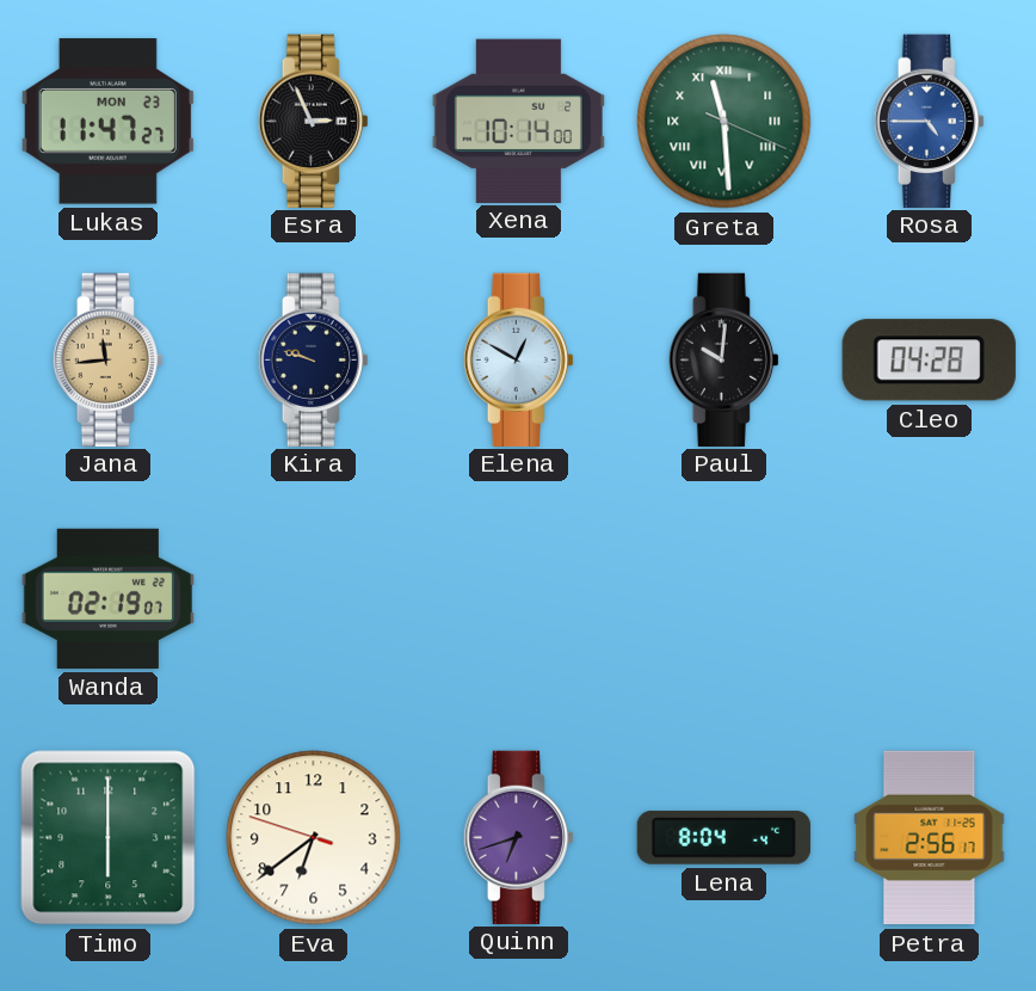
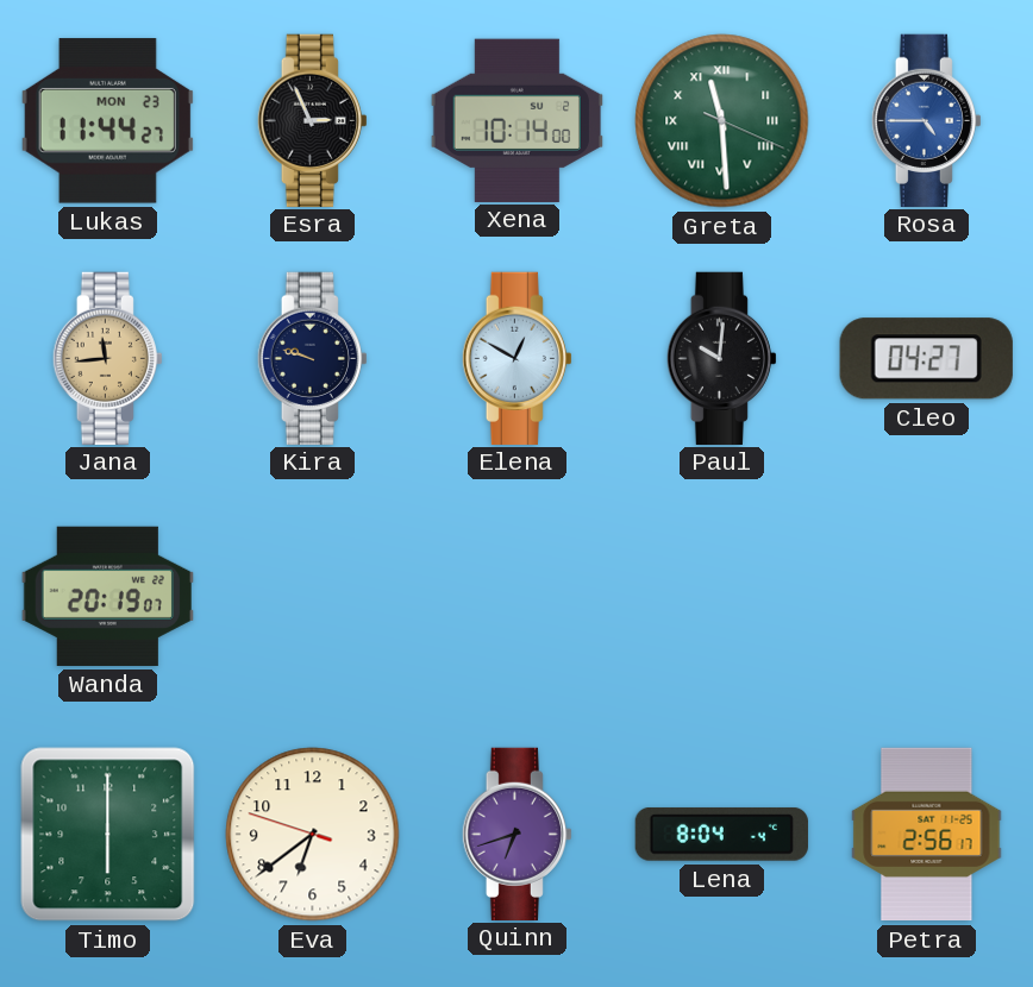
Lukas: 11:47 -> 11:44 (107, 121)
Cleo: 04:28 -> 04:27 (926, 359)
Wanda: 02:19 -> 20:19 (107, 596)
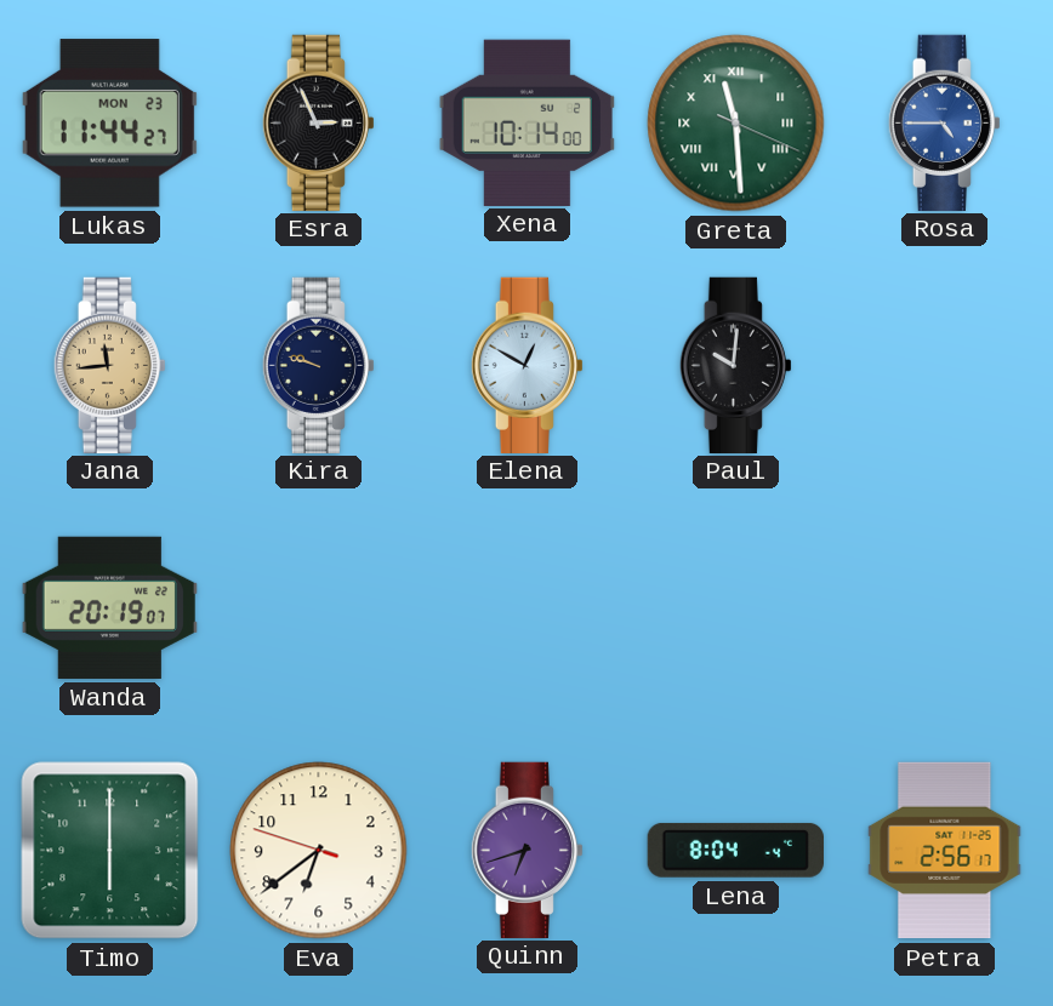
Cleo: 04:27 -> none (926, 359)
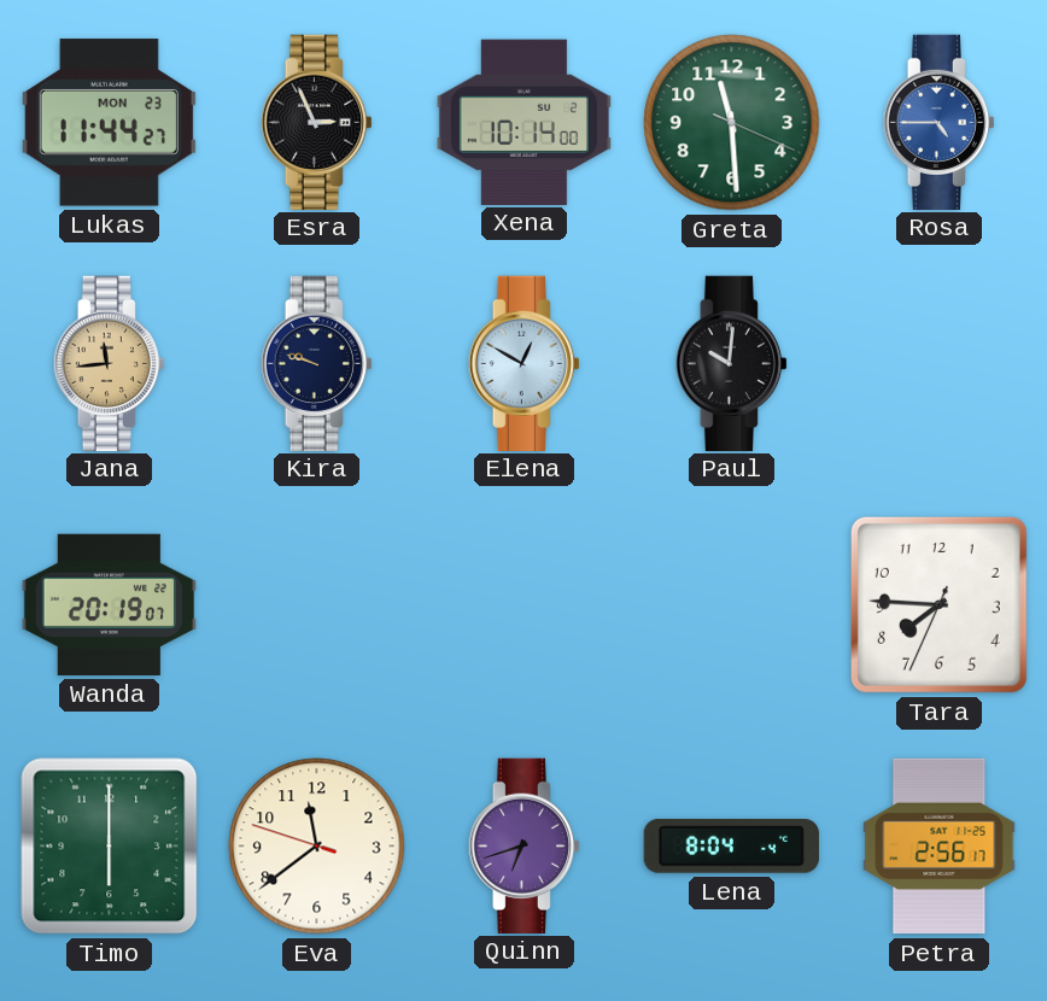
Greta numerals: Roman -> Arabic (732, 123)
Tara: none -> 7:45 (938, 604)
Eva: 6:38 -> 11:38 (317, 847)
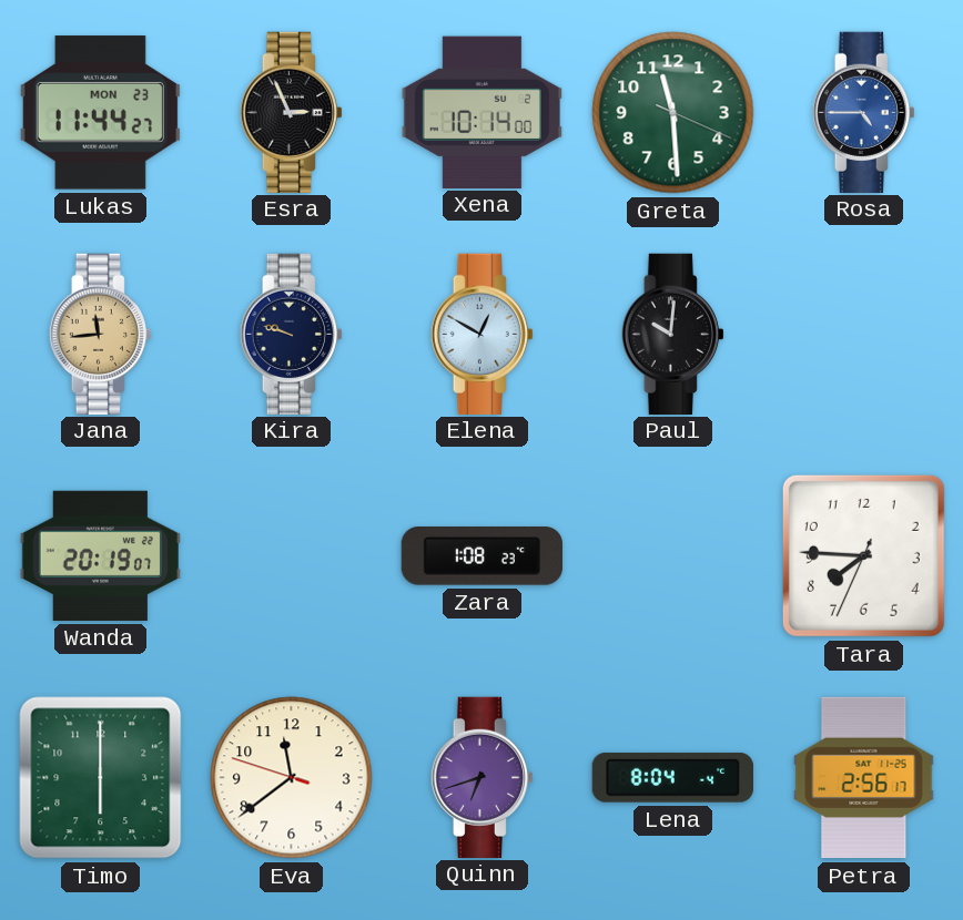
Zara: none -> 1:08 (481, 556)
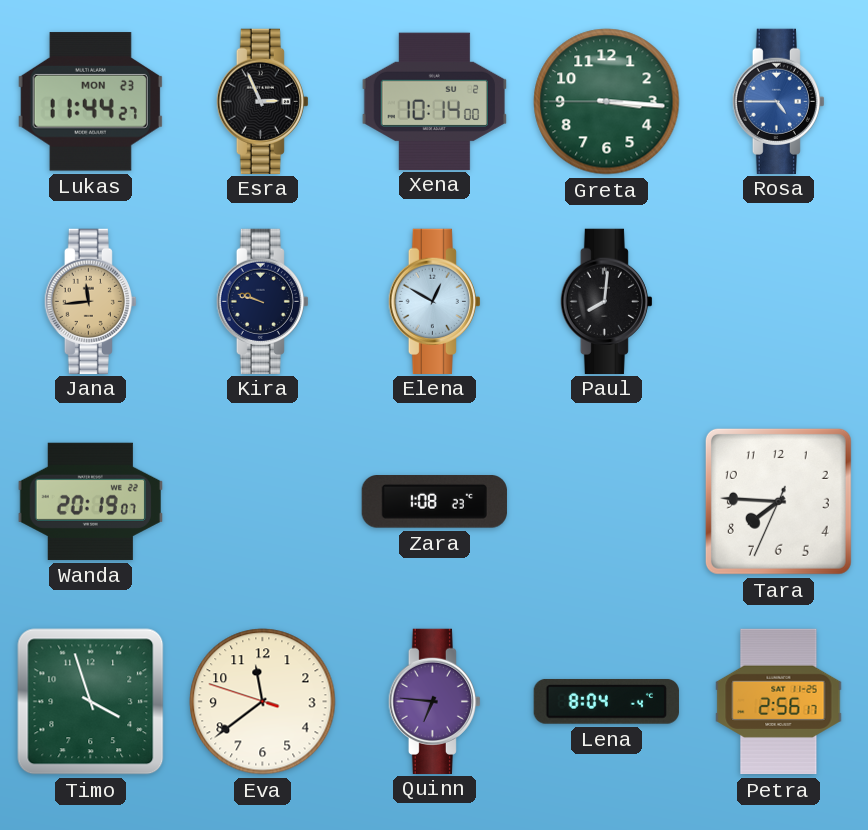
Greta: 11:29 -> 3:15 (607, 102)
Paul: 10:01 -> 8:01 (606, 301)
Timo: 6:00 -> 3:57 (91, 702)
Quinn: 6:42 -> 6:46 (434, 701)
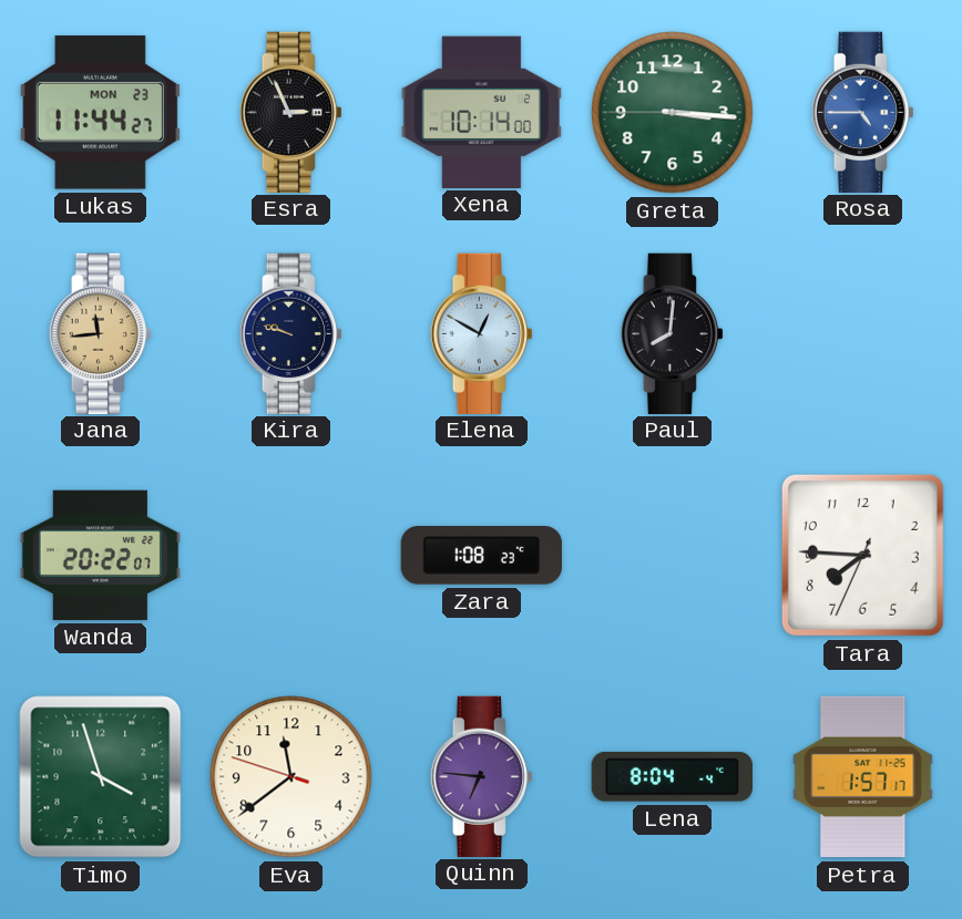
Wanda: 20:19 -> 20:22 (100, 555)
Petra: 2:56 -> 1:57 (863, 777)
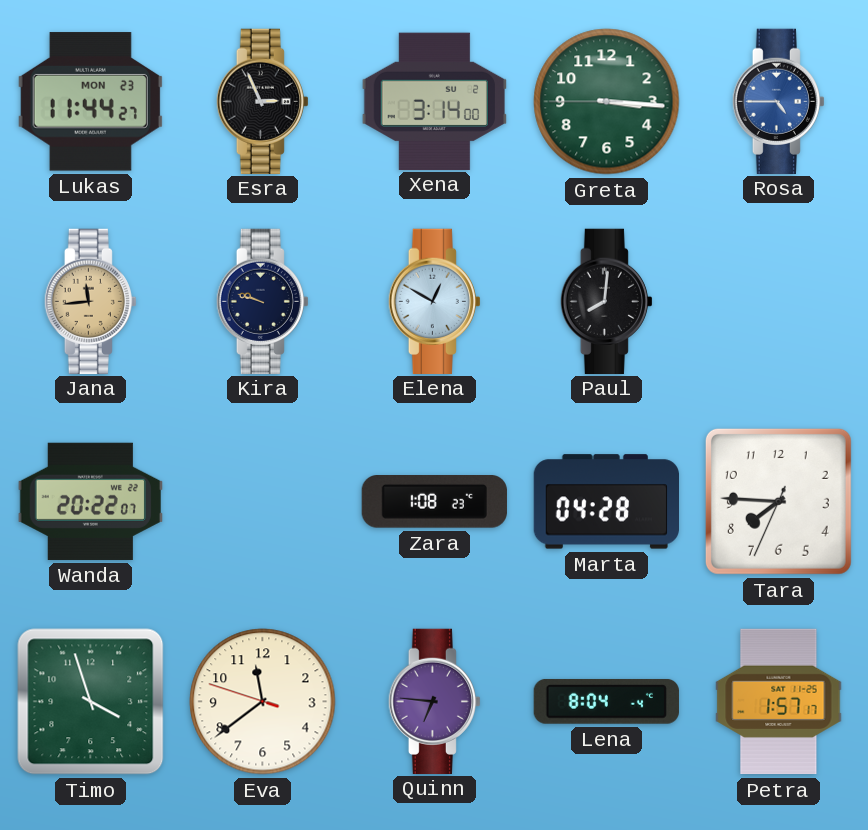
Xena: 10:14 -> 3:14 (434, 101)
Marta: none -> 04:28 (606, 502)
